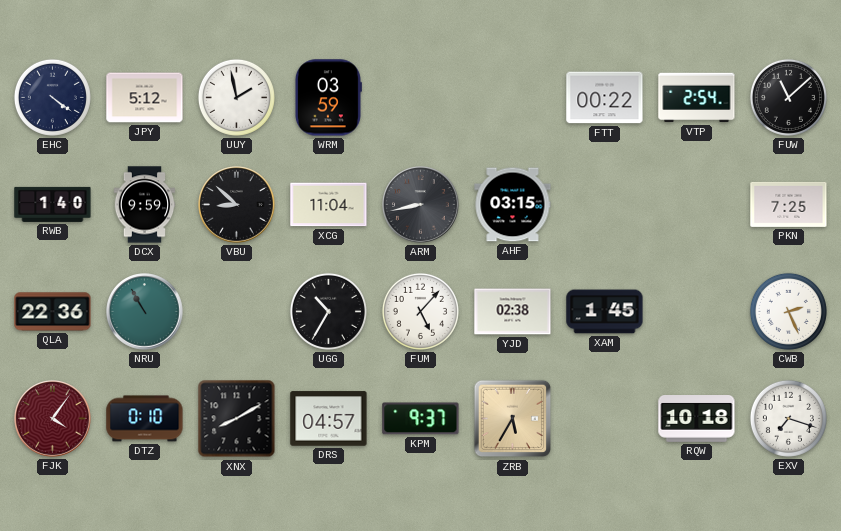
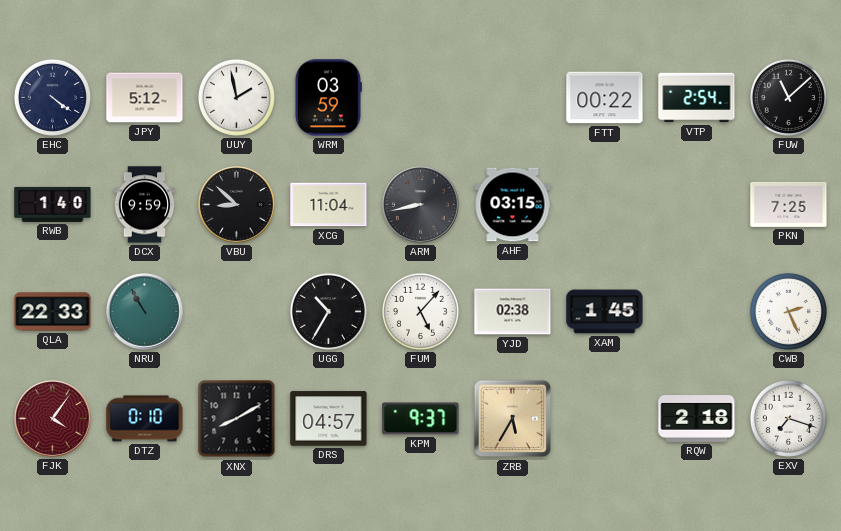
QLA: 22:36 -> 22:33 (53, 312)
RQW: 10:18 -> 2:18 (697, 419)
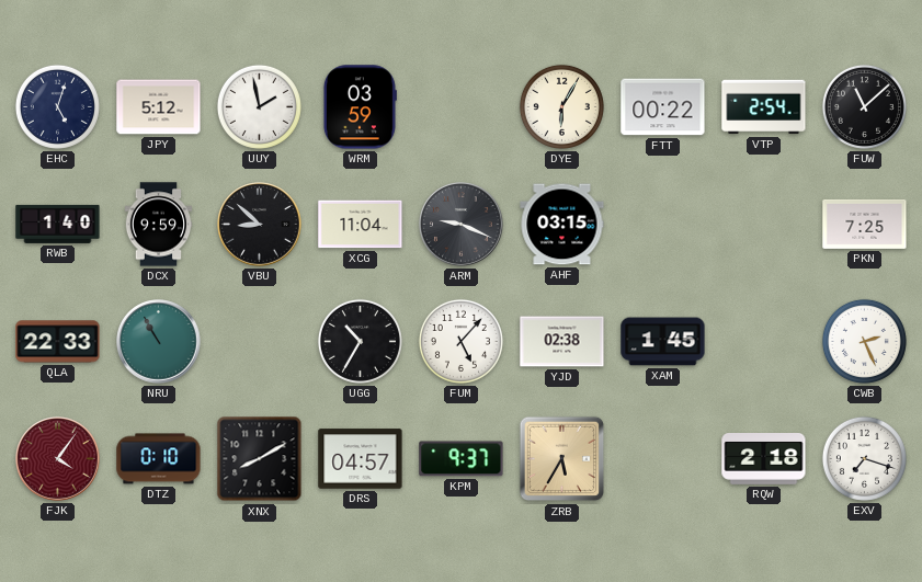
EHC: 4:21 -> 5:03 (57, 106)
DYE: none -> 6:05 (561, 106)
ARM: 8:43 -> 9:19 (462, 225)
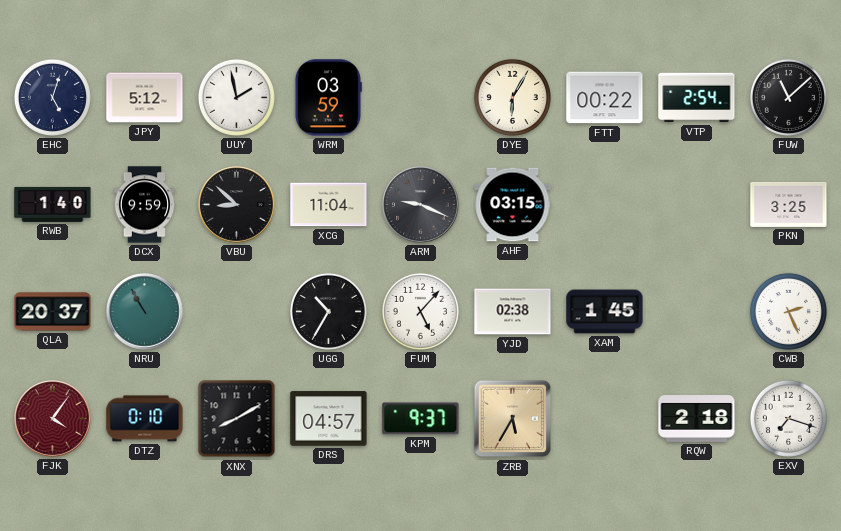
PKN: 7:25 -> 3:25 (789, 204)
QLA: 22:33 -> 20:37 (53, 312)
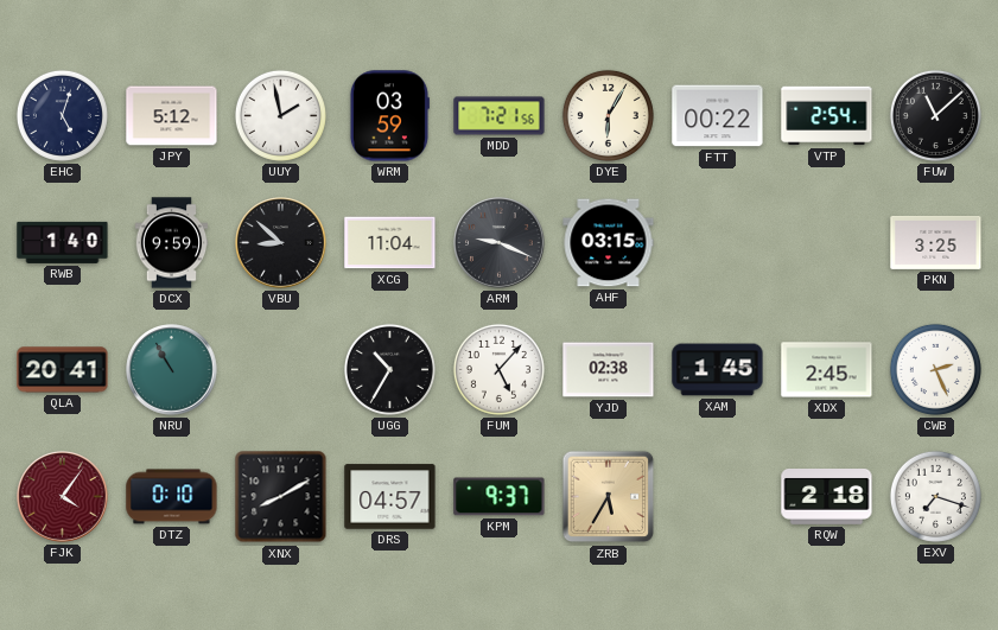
MDD: none -> 7:21 (500, 116)
QLA: 20:37 -> 20:41 (63, 370)
XDX: none -> 2:45 (827, 370)
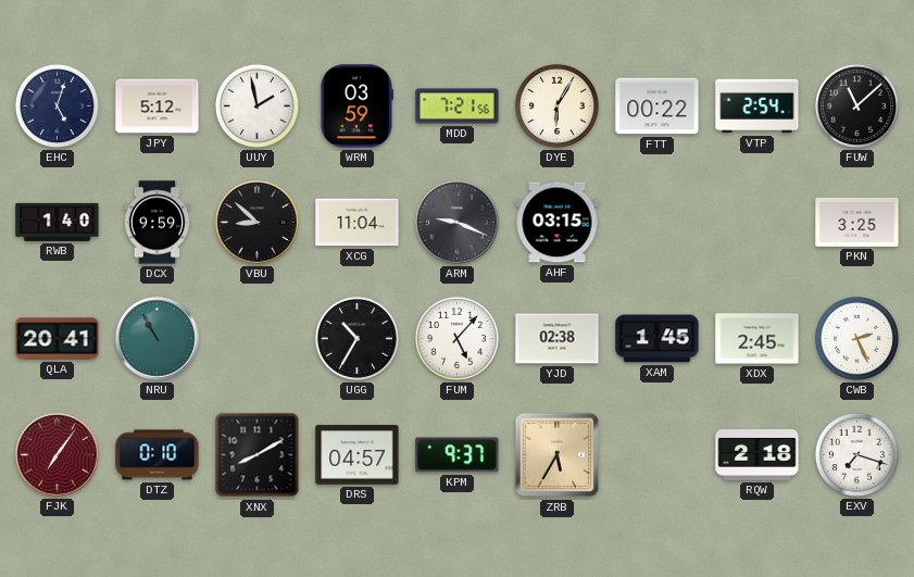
FJK: 4:06 -> 7:06 (58, 455)
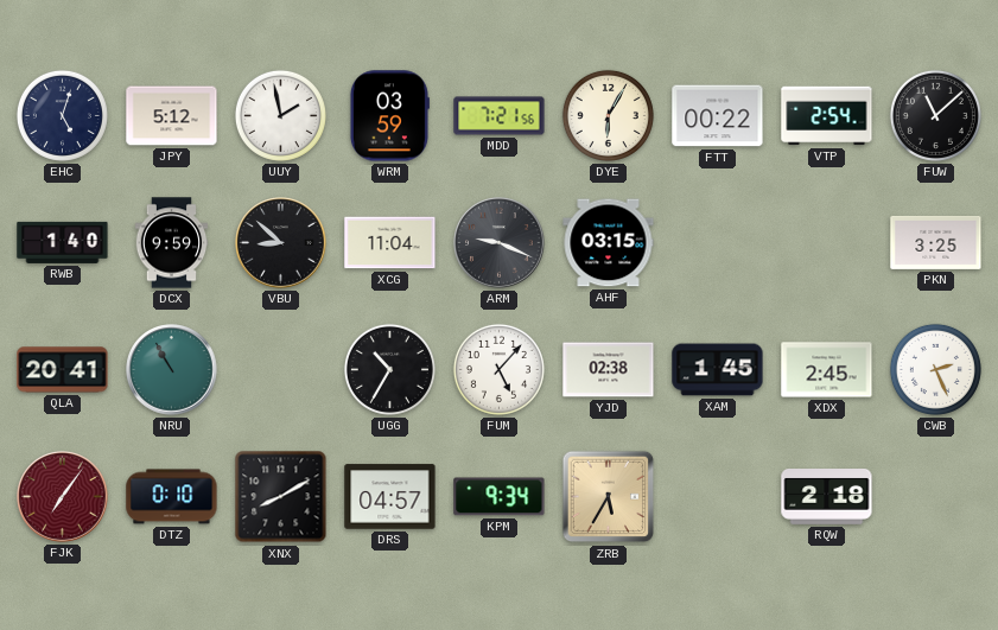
KPM: 9:37 -> 9:34 (500, 497)
EXV: 7:18 -> none (856, 454)
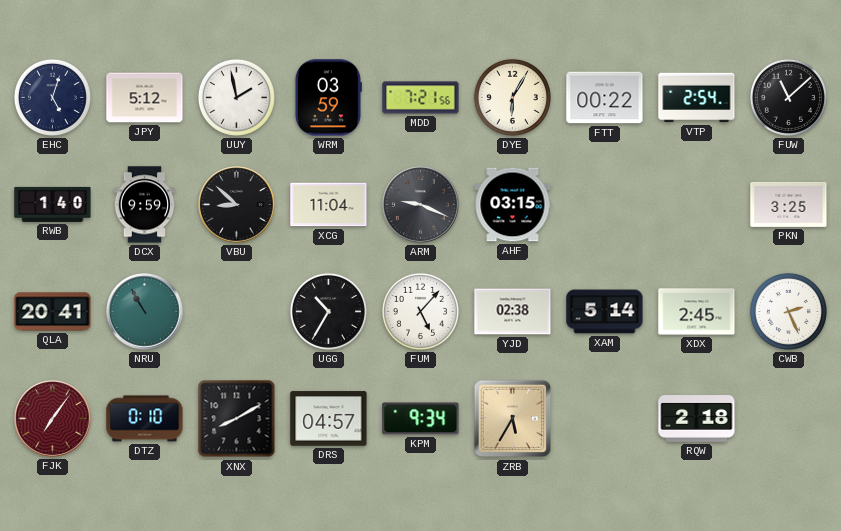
XAM: 1:45 -> 5:14 (605, 312)
